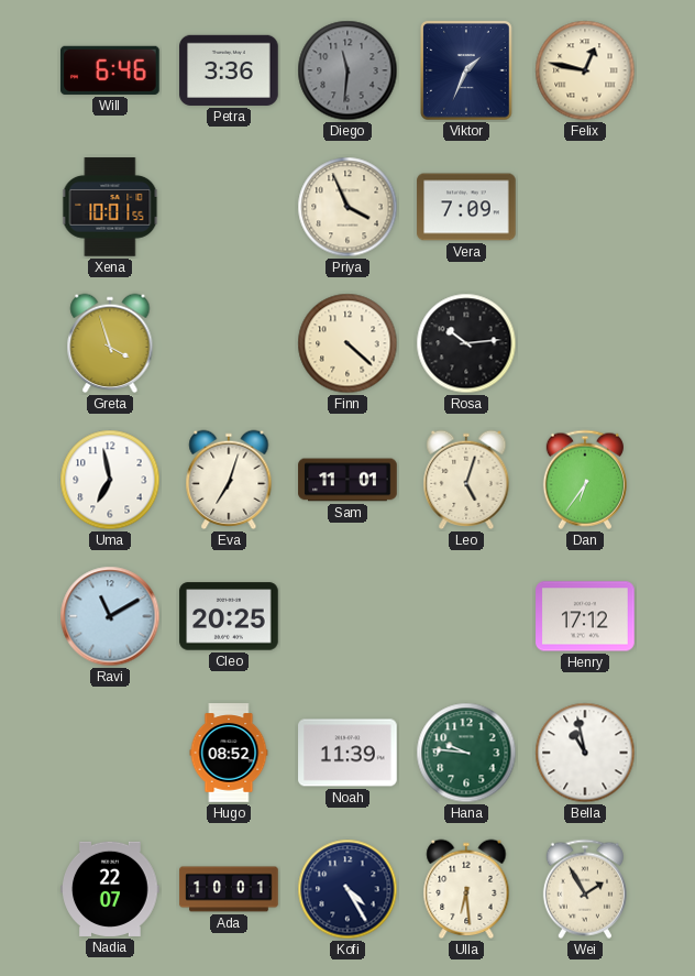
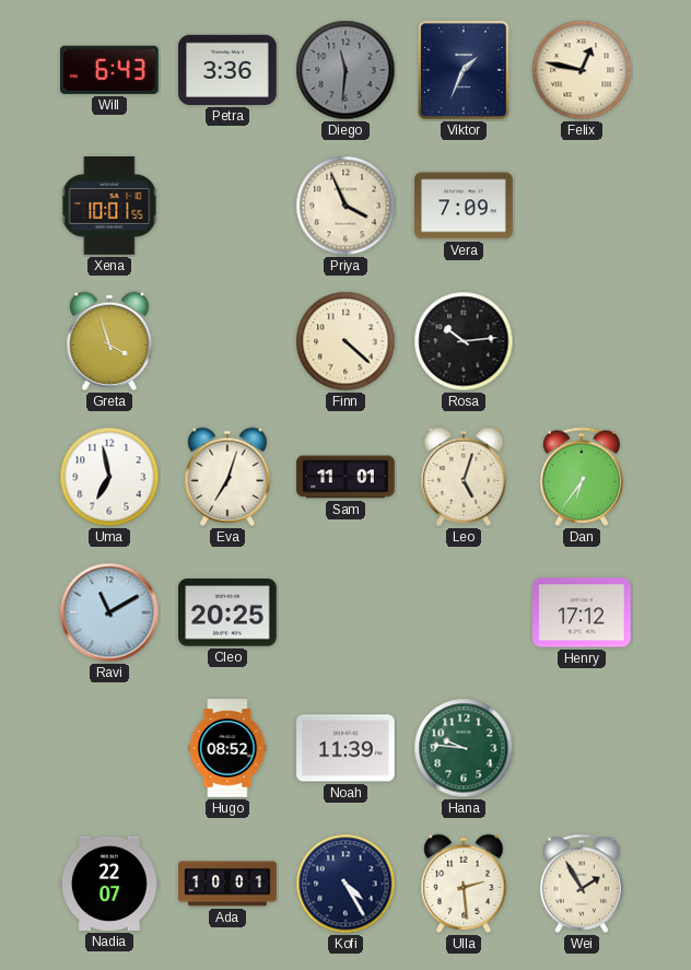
Will: 6:46 -> 6:43 (110, 70)
Bella: 10:58 -> none (585, 753)
Ulla: 6:29 -> 2:29 (464, 884)
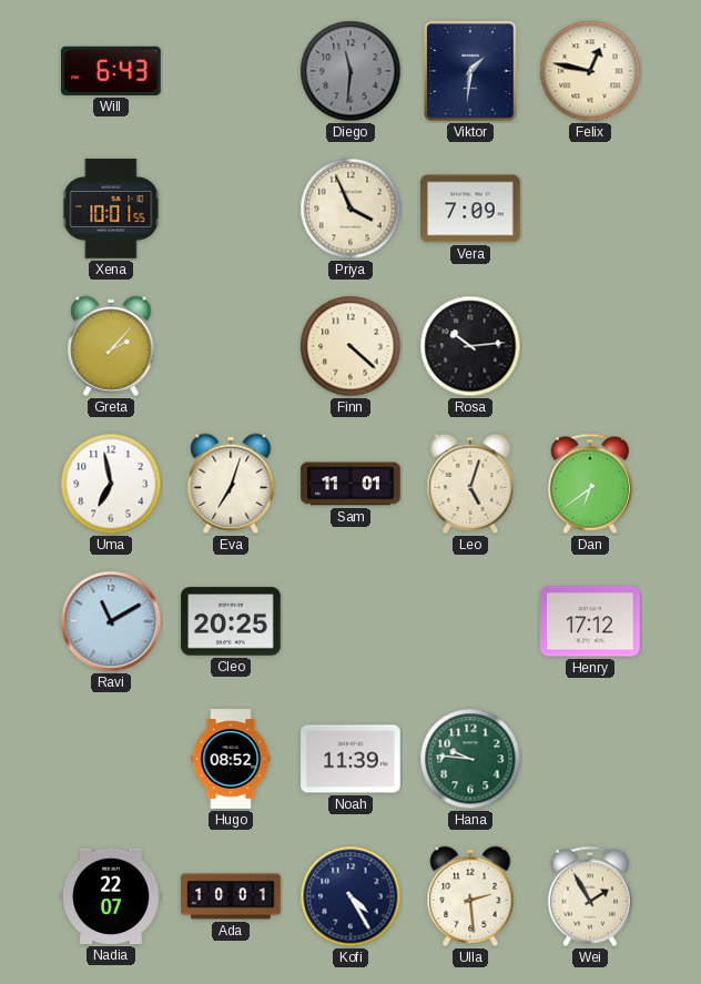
Petra: 3:36 -> none (227, 70)
Viktor: 1:34 -> 1:31 (471, 72)
Greta: 3:57 -> 2:07 (111, 346)
Dan: 6:36 -> 6:39 (590, 484)
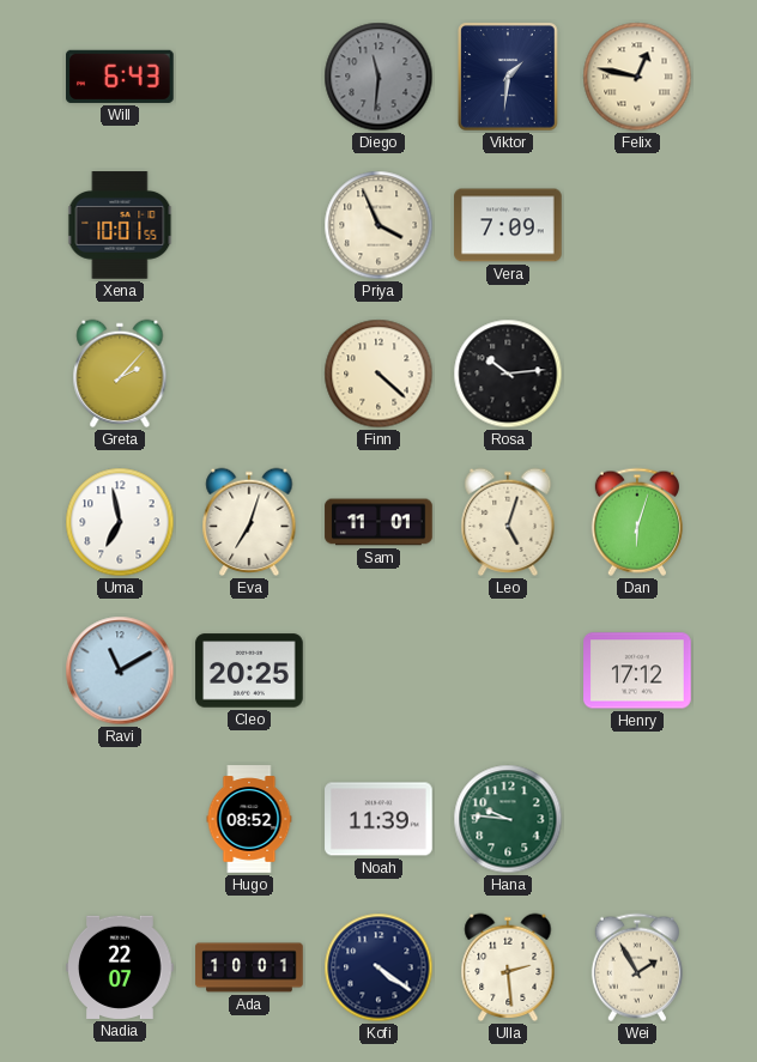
Dan: 6:39 -> 6:03 (637, 522)
Kofi: 4:25 -> 4:21 (378, 967)
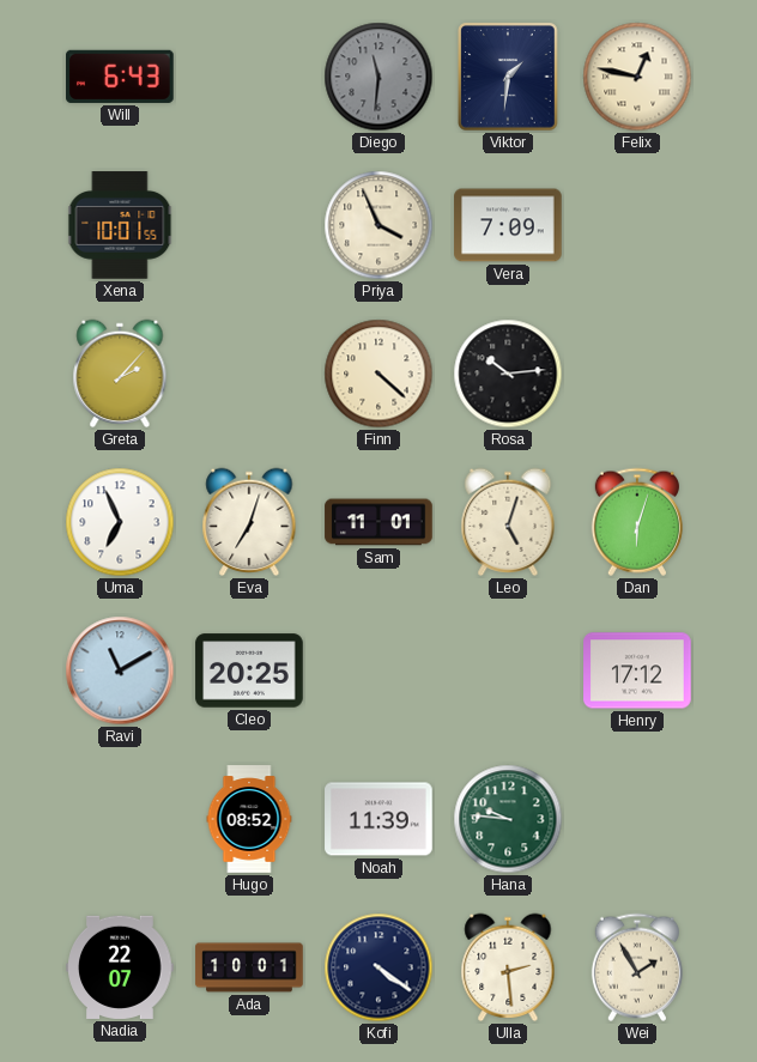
Uma: 6:58 -> 6:56 (120, 522)
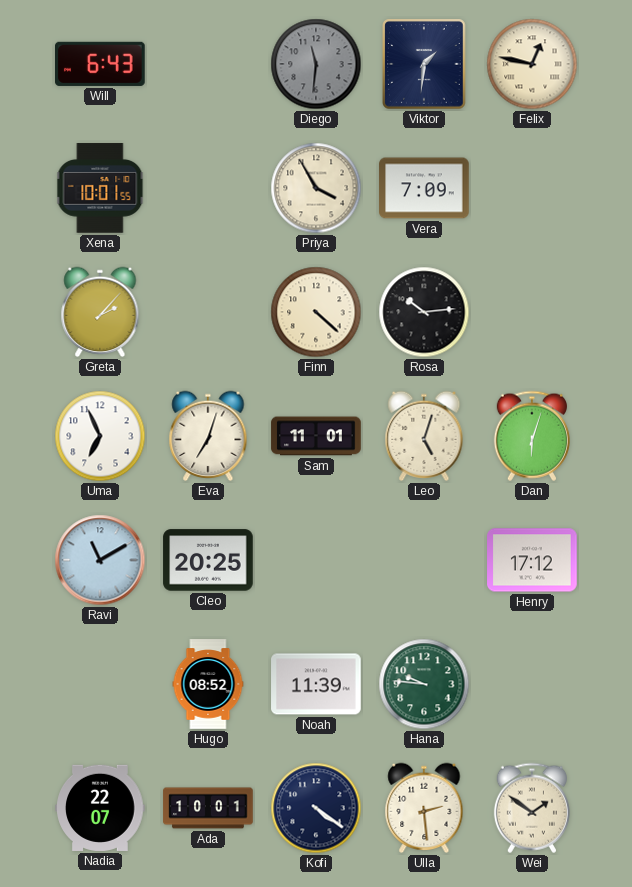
Priya: 3:56 -> 3:55 (316, 188)
Wei: 1:55 -> 1:51 (532, 808)
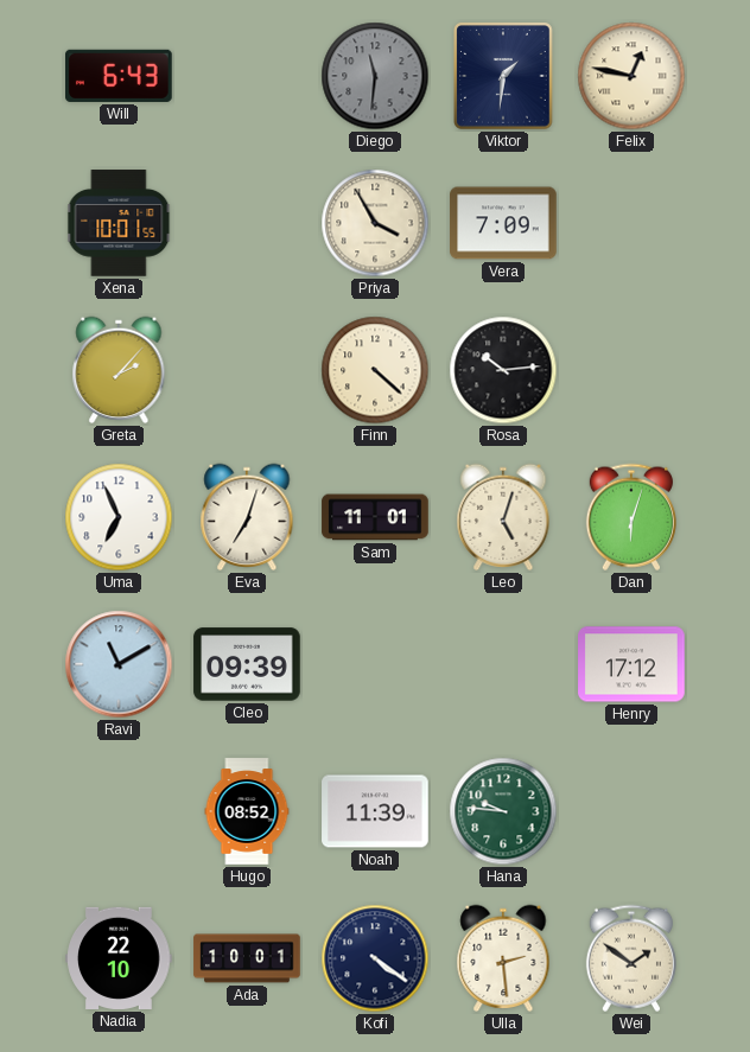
Cleo: 20:25 -> 09:39 (247, 664)
Nadia: 22:07 -> 22:10 (119, 958)
